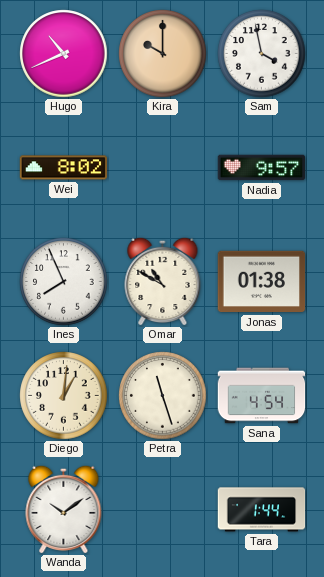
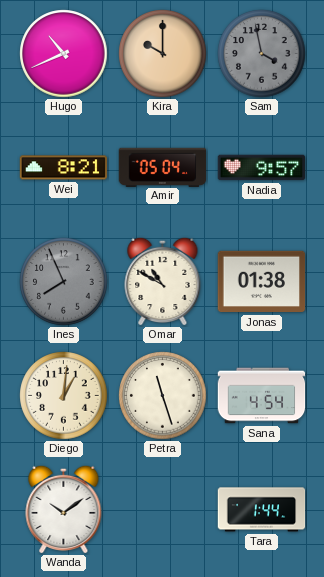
Sam dial: white -> grey (262, 54)
Wei: 8:02 -> 8:21 (64, 168)
Amir: none -> 05:04 (163, 167)
Ines dial: white -> grey (64, 282)
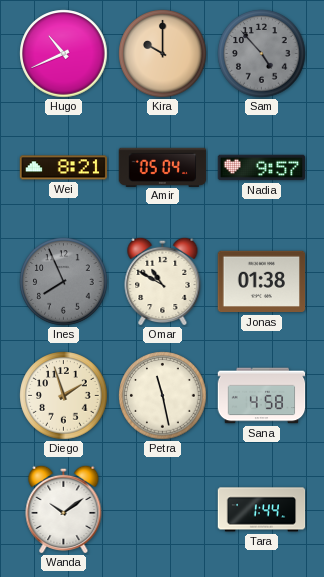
Sam: 3:58 -> 4:53 (262, 54)
Diego: 1:01 -> 1:57 (64, 396)
Petra: 11:27 -> 11:28 (163, 396)
Sana: 4:54 -> 4:58 (262, 396)
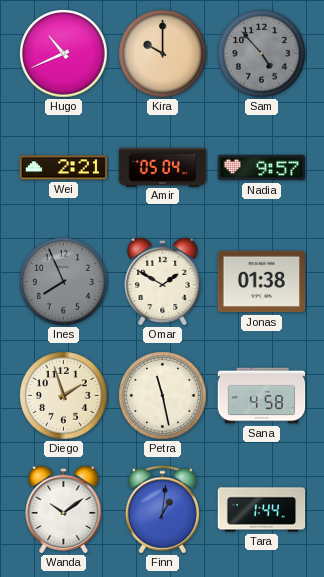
Wei: 8:21 -> 2:21 (64, 168)
Omar: 10:50 -> 1:50 (163, 281)
Finn: none -> 1:01 (162, 510)
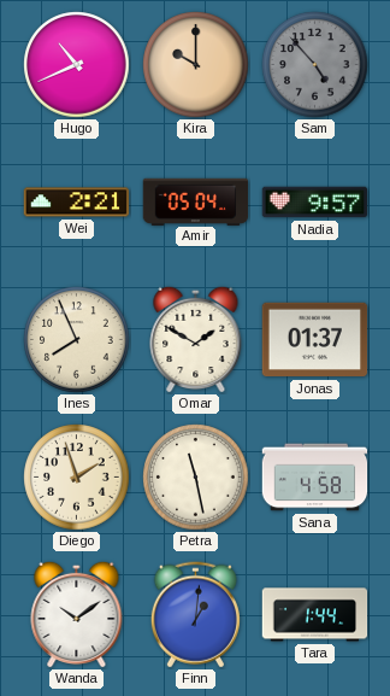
Ines dial: grey -> cream (77, 340)
Jonas: 01:38 -> 01:37 (315, 340)
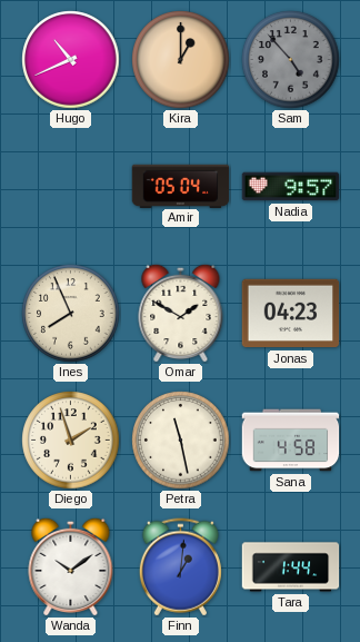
Kira: 10:00 -> 1:00 (181, 60)
Wei: 2:21 -> none (77, 203)
Jonas: 01:37 -> 04:23 (291, 314)
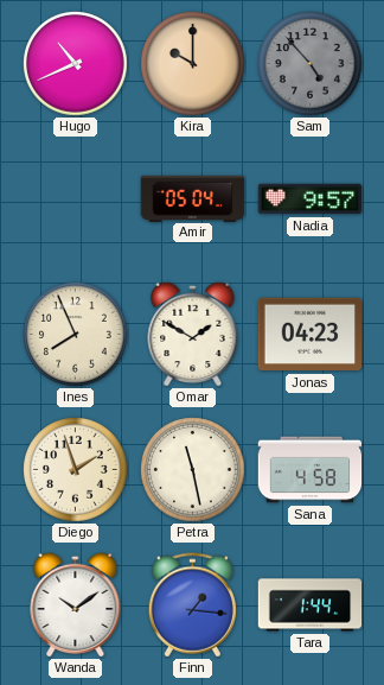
Kira: 1:00 -> 10:00 (193, 64)
Finn: 1:01 -> 1:16 (192, 605)
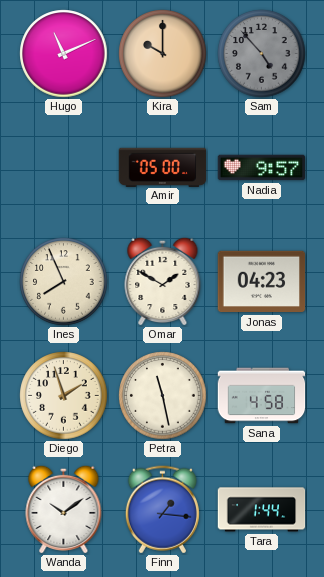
Hugo: 10:41 -> 11:11 (64, 54)
Amir: 05:04 -> 05:00 (163, 167)
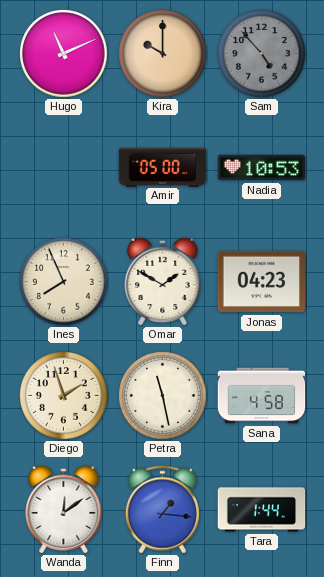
Nadia: 9:57 -> 10:53 (262, 168)
Wanda: 10:09 -> 12:09 (64, 509)
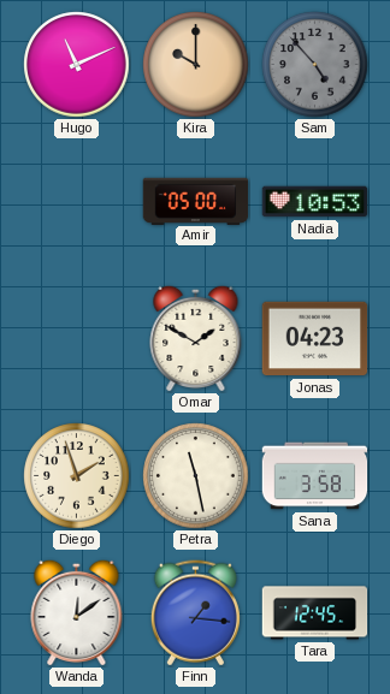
Ines: 7:56 -> none (64, 282)
Sana: 4:58 -> 3:58 (315, 476)
Tara: 1:44 -> 12:45 (315, 613)
